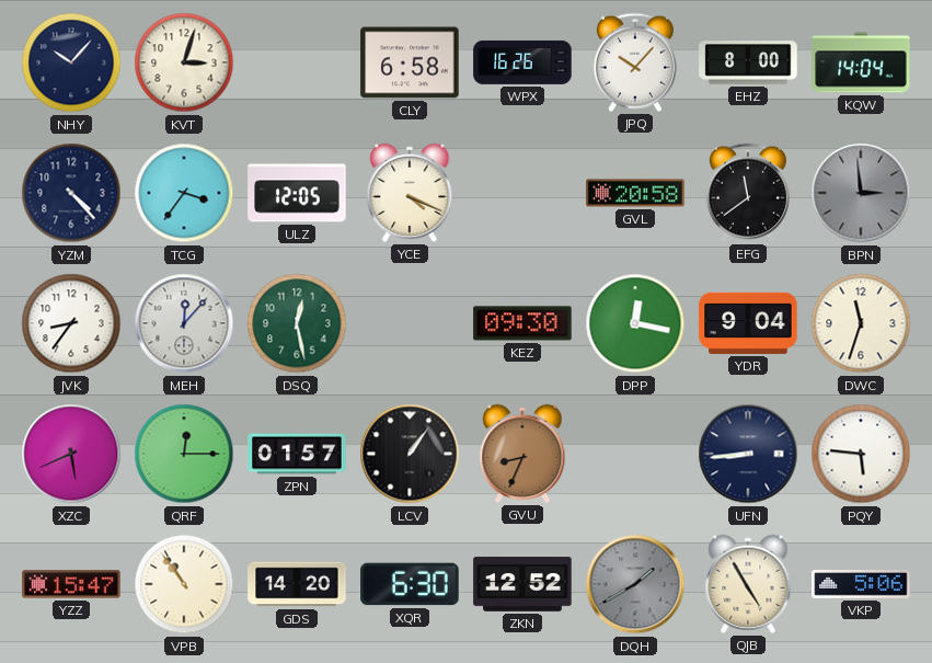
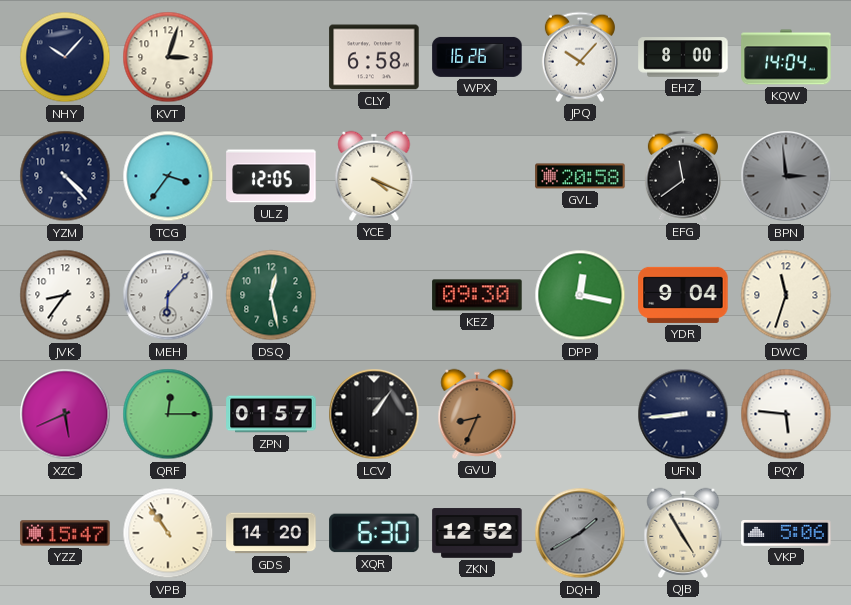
MEH: 12:07 -> 6:07 (168, 295)
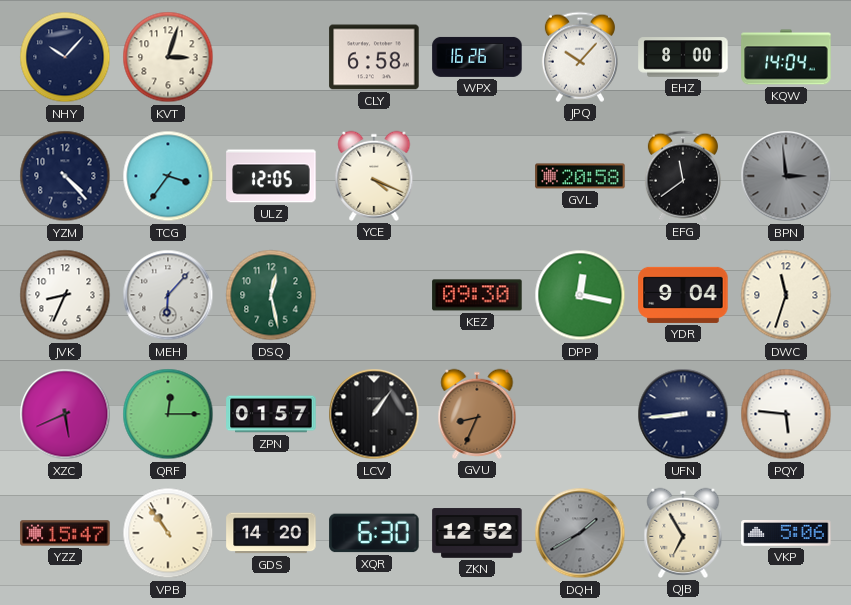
JVK: 8:36 -> 8:34 (65, 295)
QJB: 4:55 -> 6:55 (683, 533)
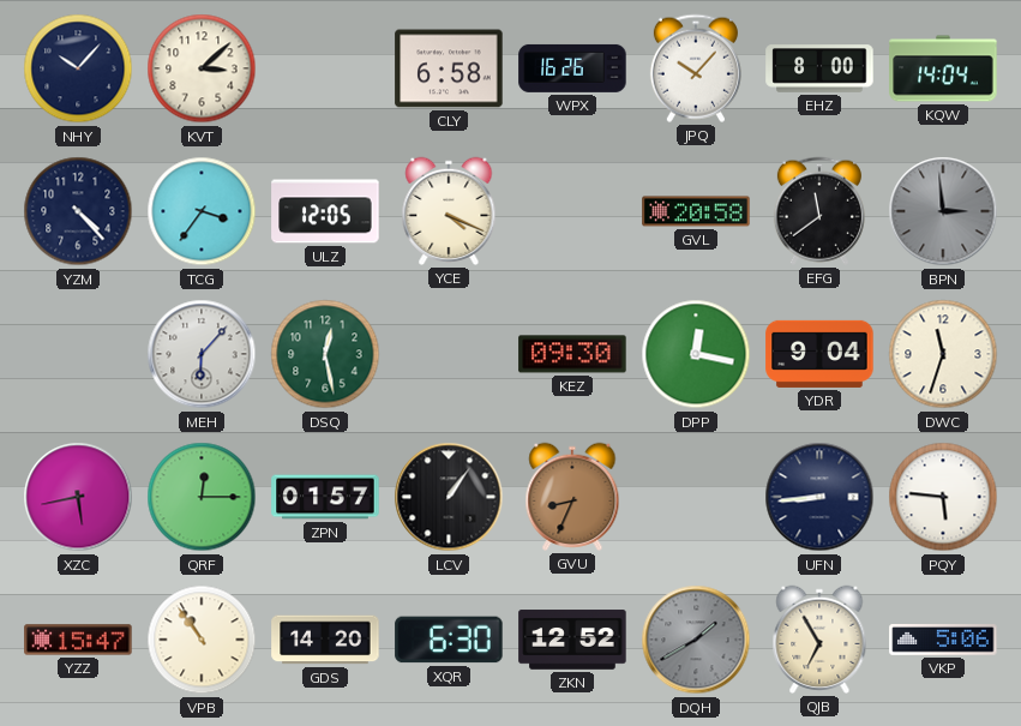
KVT: 3:03 -> 3:08 (202, 68)
JVK: 8:34 -> none (65, 295)
XZC: 5:41 -> 5:43 (78, 497)
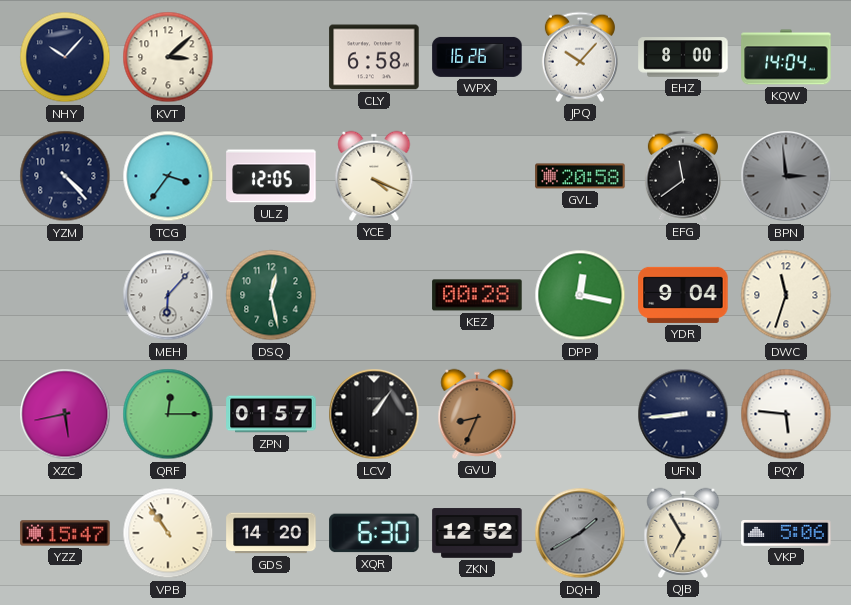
KEZ: 09:30 -> 00:28 (477, 295)
